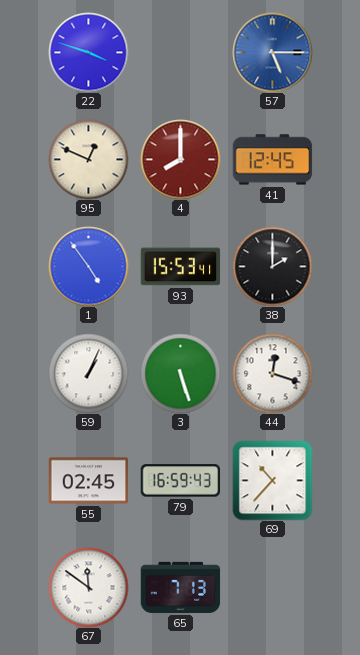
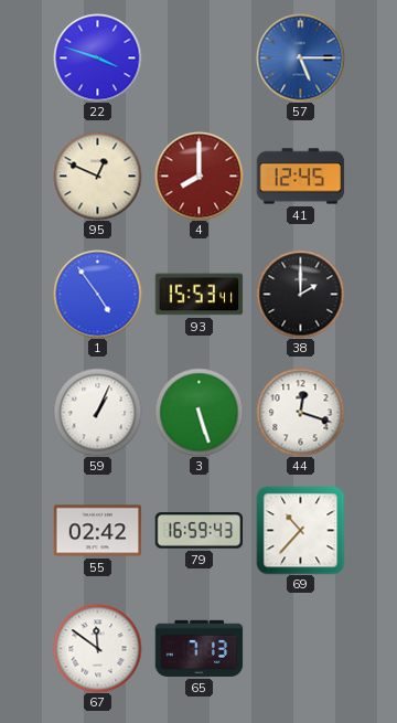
55: 02:45 -> 02:42 (97, 531)
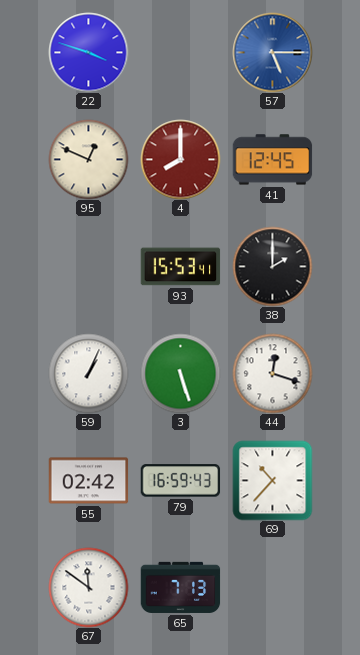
1: 4:54 -> none (97, 294)
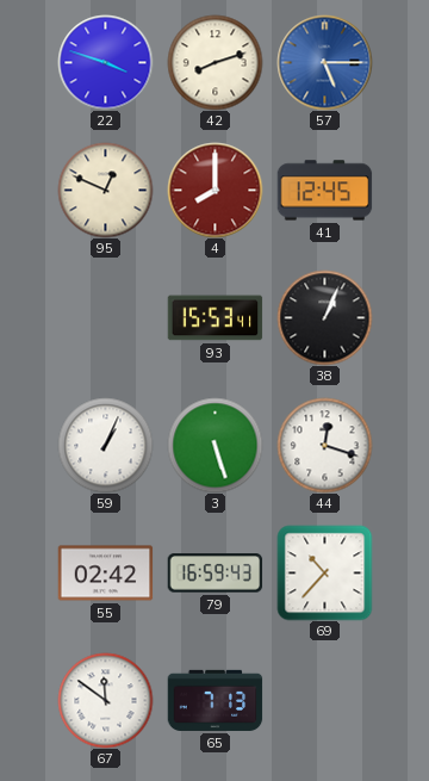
42: none -> 8:12 (214, 62)
38: 2:00 -> 1:04 (324, 317)
